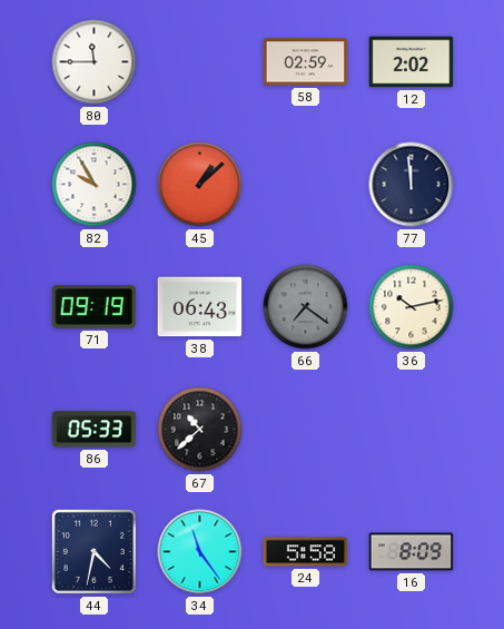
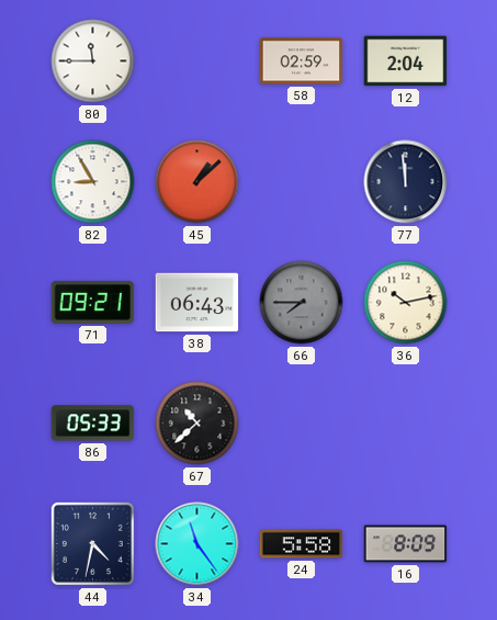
12: 2:02 -> 2:04 (406, 61)
82: 9:55 -> 8:55 (93, 182)
71: 09:19 -> 09:21 (93, 302)
66: 7:21 -> 7:45 (302, 303)
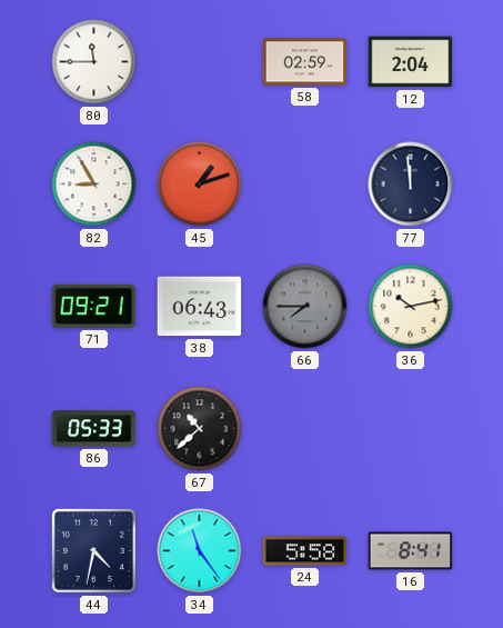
45: 1:08 -> 1:12 (200, 185)
16: 8:09 -> 8:41 (411, 551)
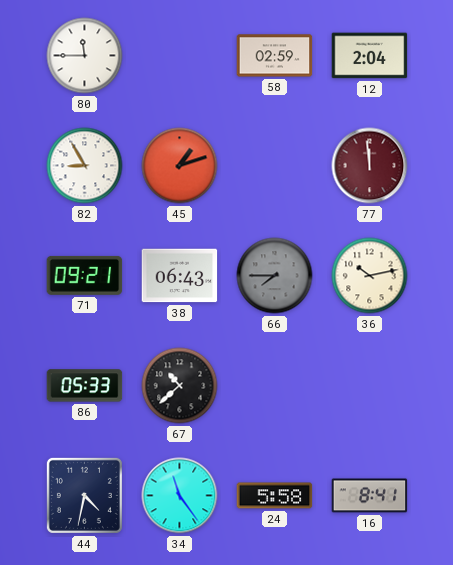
77 dial: navy -> burgundy (370, 166)
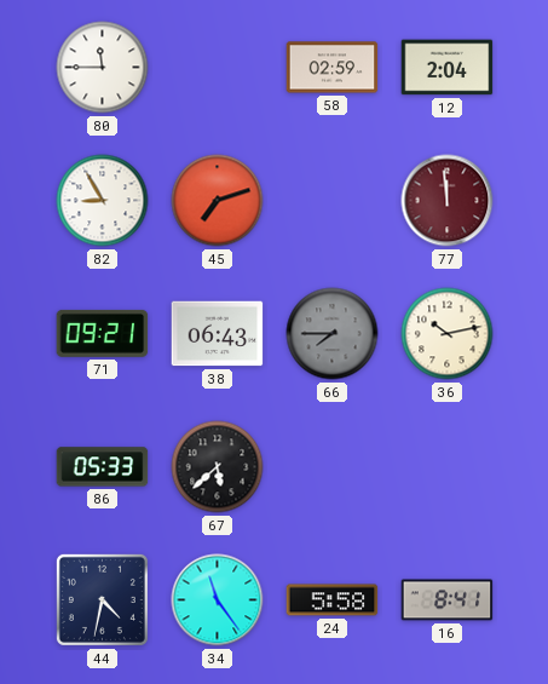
45: 1:12 -> 7:12 (218, 201)
67: 10:38 -> 5:38 (218, 467)
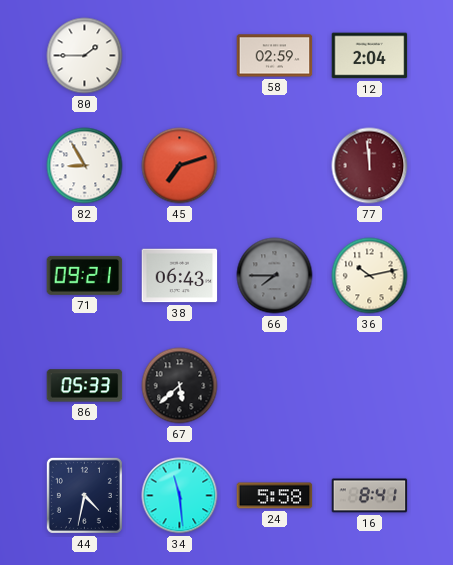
80: 11:45 -> 1:45 (85, 56)
34: 11:24 -> 11:29 (180, 496)
